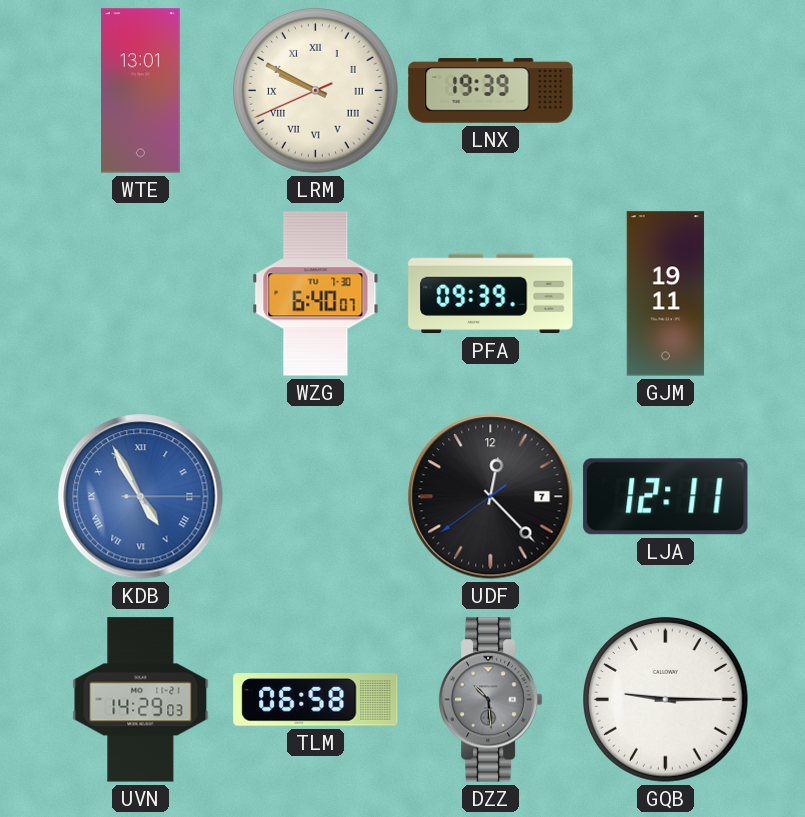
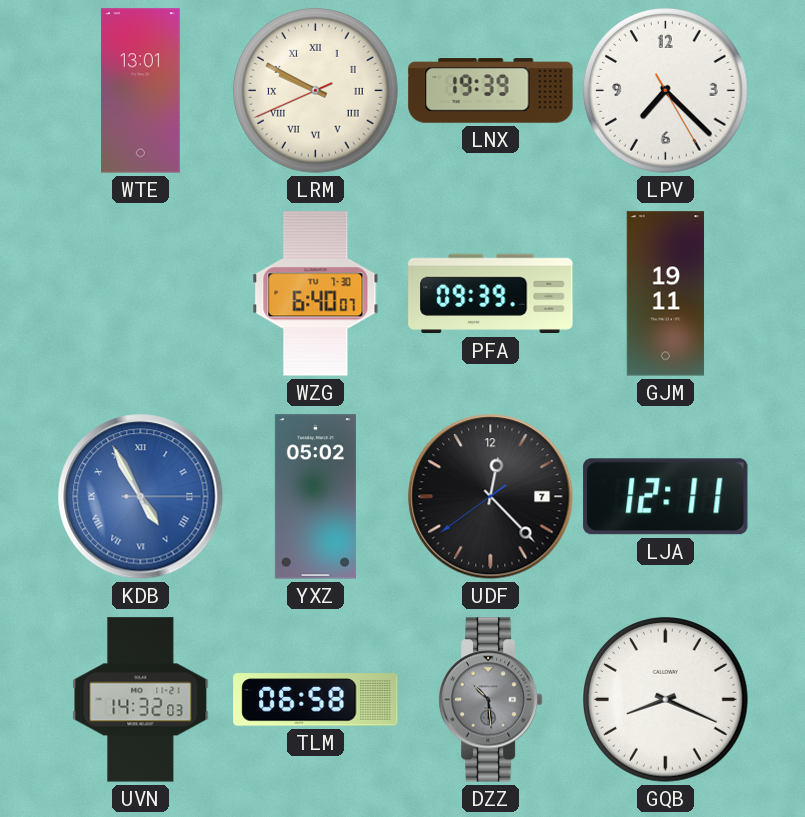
LPV: none -> 7:22 (666, 91)
YXZ: none -> 05:02 (315, 497)
UVN: 14:29 -> 14:32 (141, 700)
GQB: 9:15 -> 8:19 (666, 700)
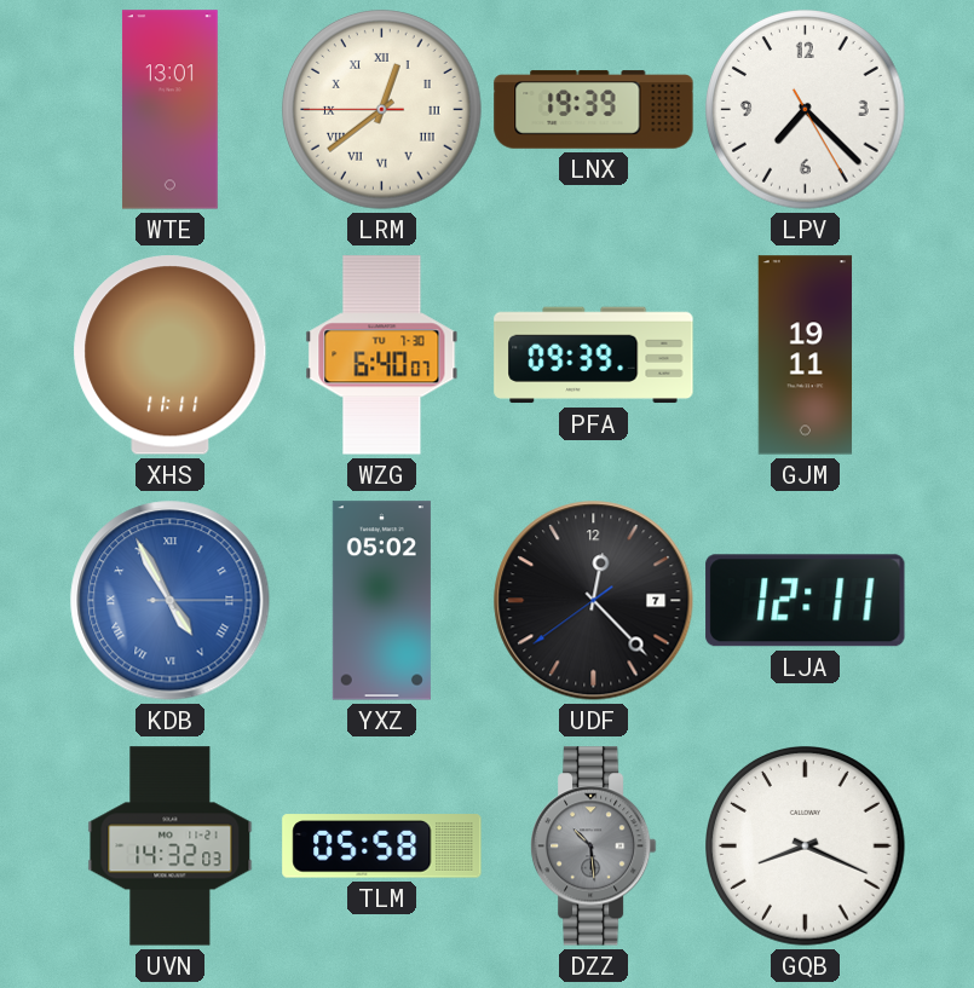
LRM: 9:49 -> 12:38 (382, 110)
XHS: none -> 11:11 (171, 356)
TLM: 06:58 -> 05:58 (382, 847)
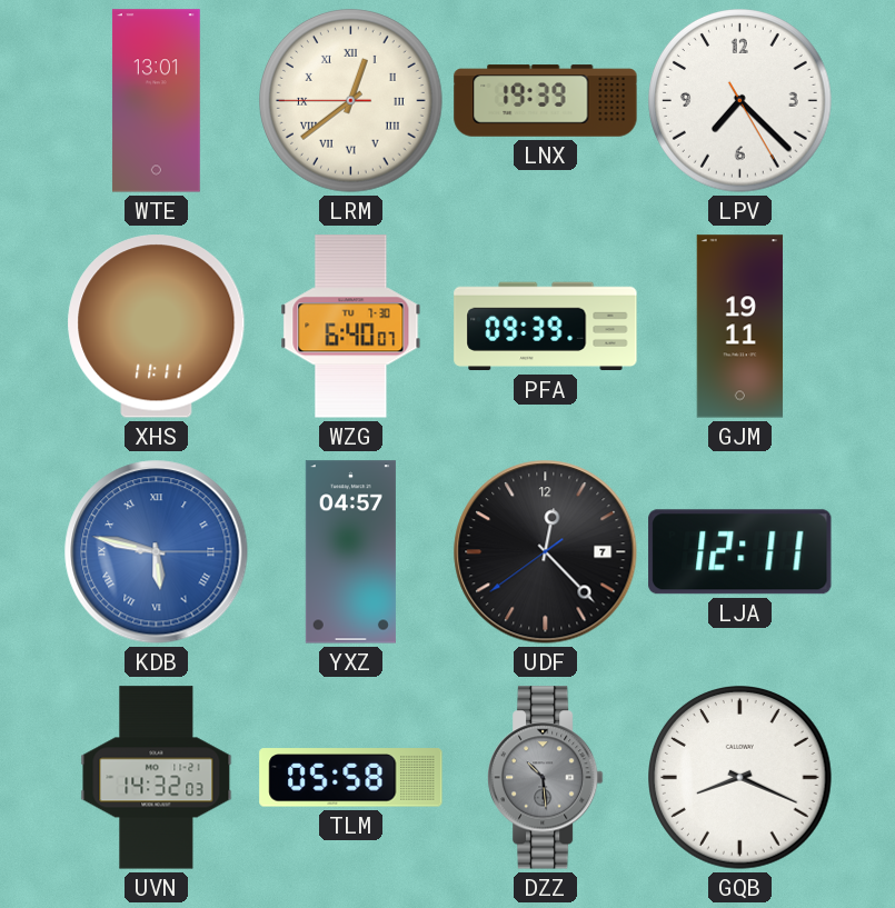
KDB: 4:55 -> 5:47 (157, 552)
YXZ: 05:02 -> 04:57 (350, 552)
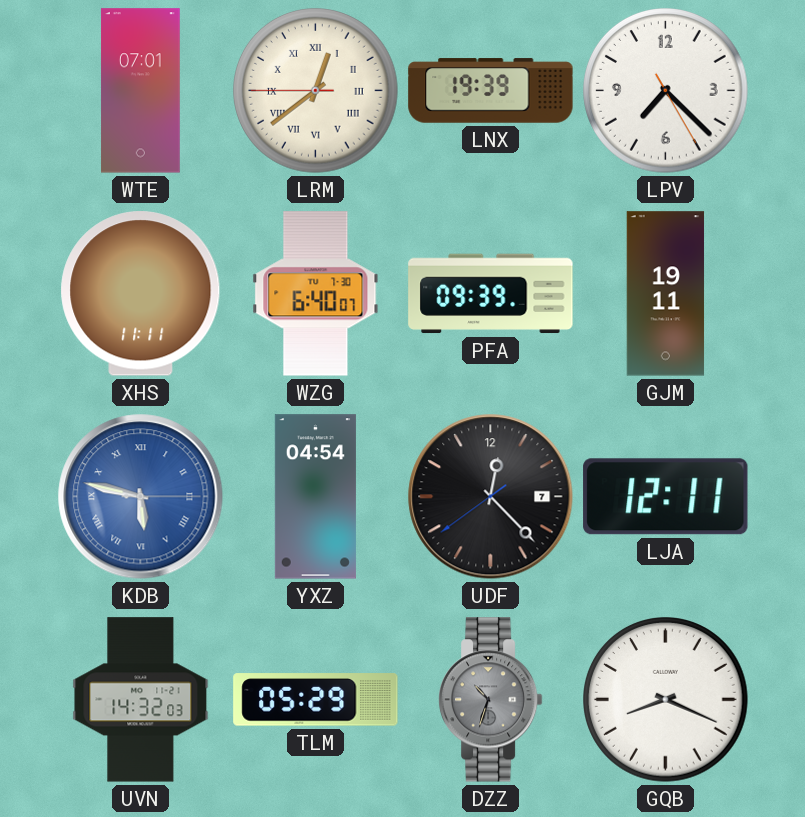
WTE: 13:01 -> 07:01 (140, 91)
YXZ: 04:57 -> 04:54 (315, 497)
TLM: 05:58 -> 05:29 (316, 700)
DZZ: 10:29 -> 10:33 (490, 700)
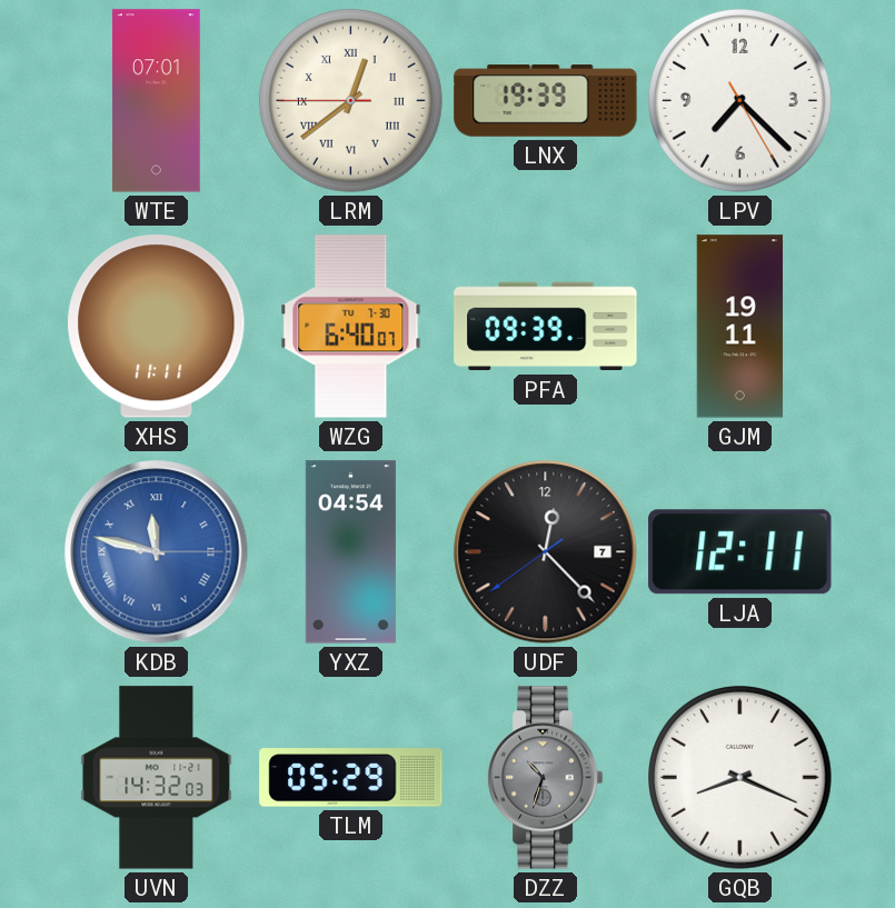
KDB: 5:47 -> 11:47 (157, 552)
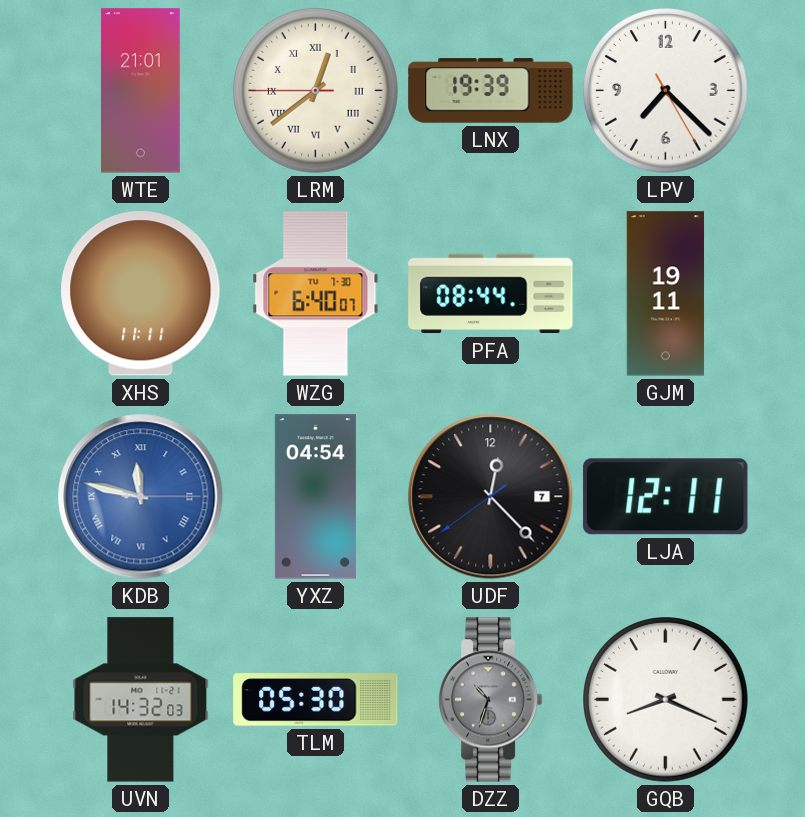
WTE: 07:01 -> 21:01 (140, 91)
PFA: 09:39 -> 08:44 (491, 294)
TLM: 05:29 -> 05:30 (316, 700)
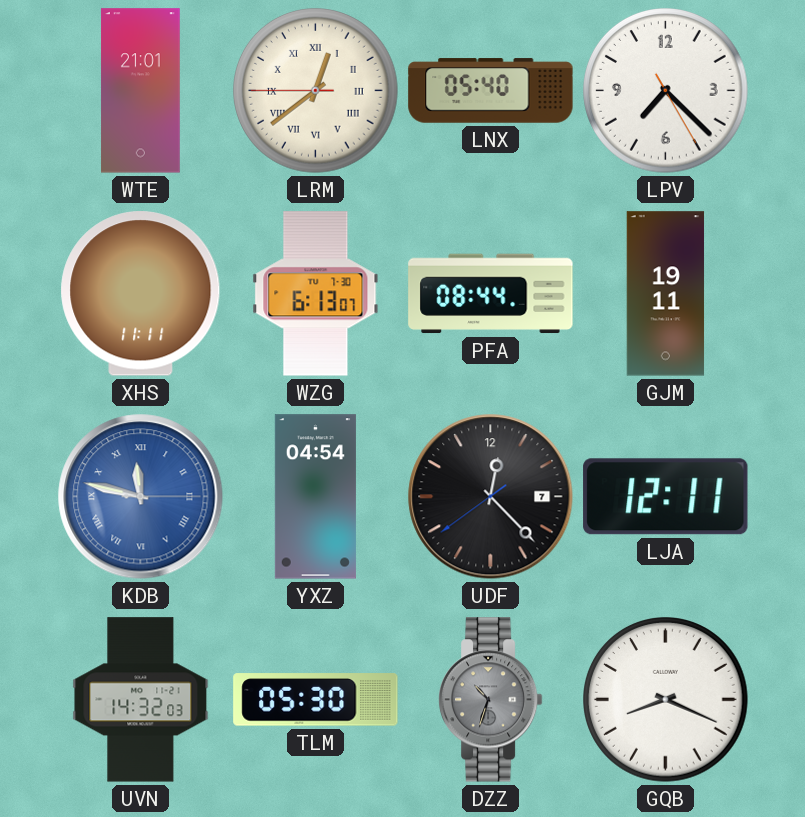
LNX: 19:39 -> 05:40 (491, 91)
WZG: 6:40 -> 6:13 (316, 294)
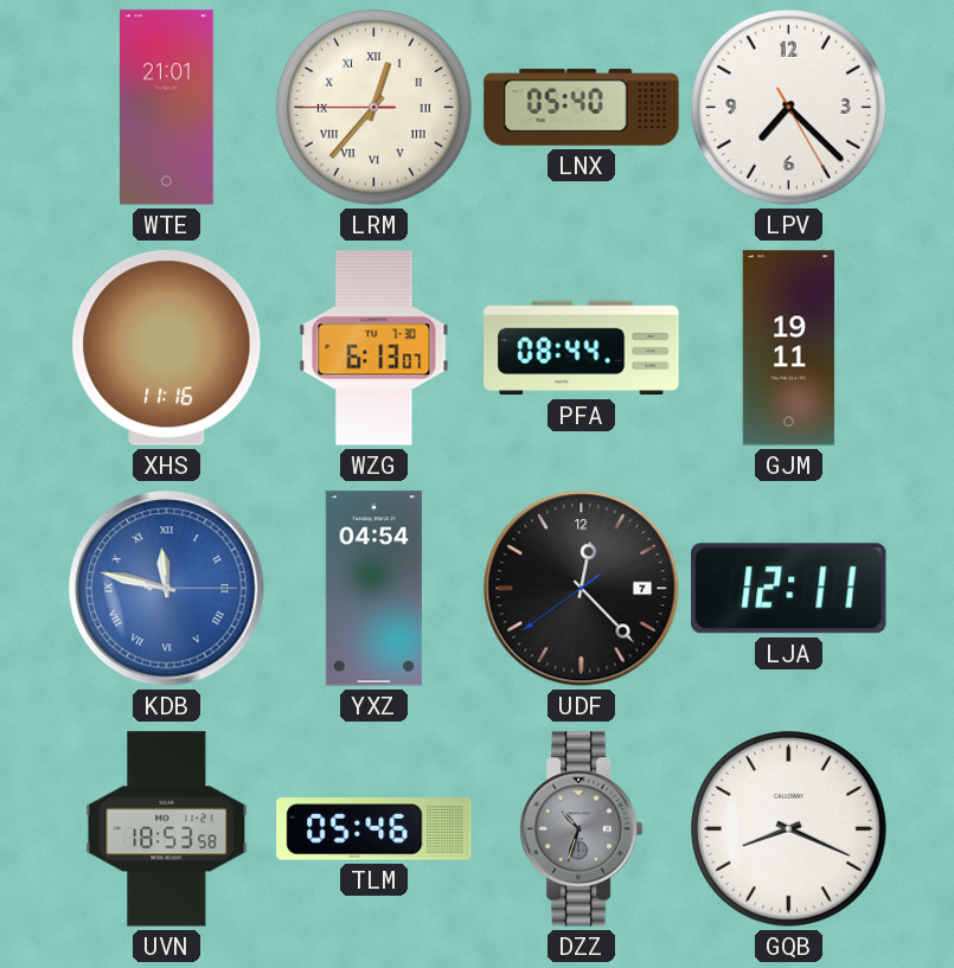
LRM: 12:38 -> 12:36 (374, 108)
XHS: 11:11 -> 11:16 (167, 348)
UVN: 14:32 -> 18:53 (167, 829)
TLM: 05:30 -> 05:46 (374, 829)
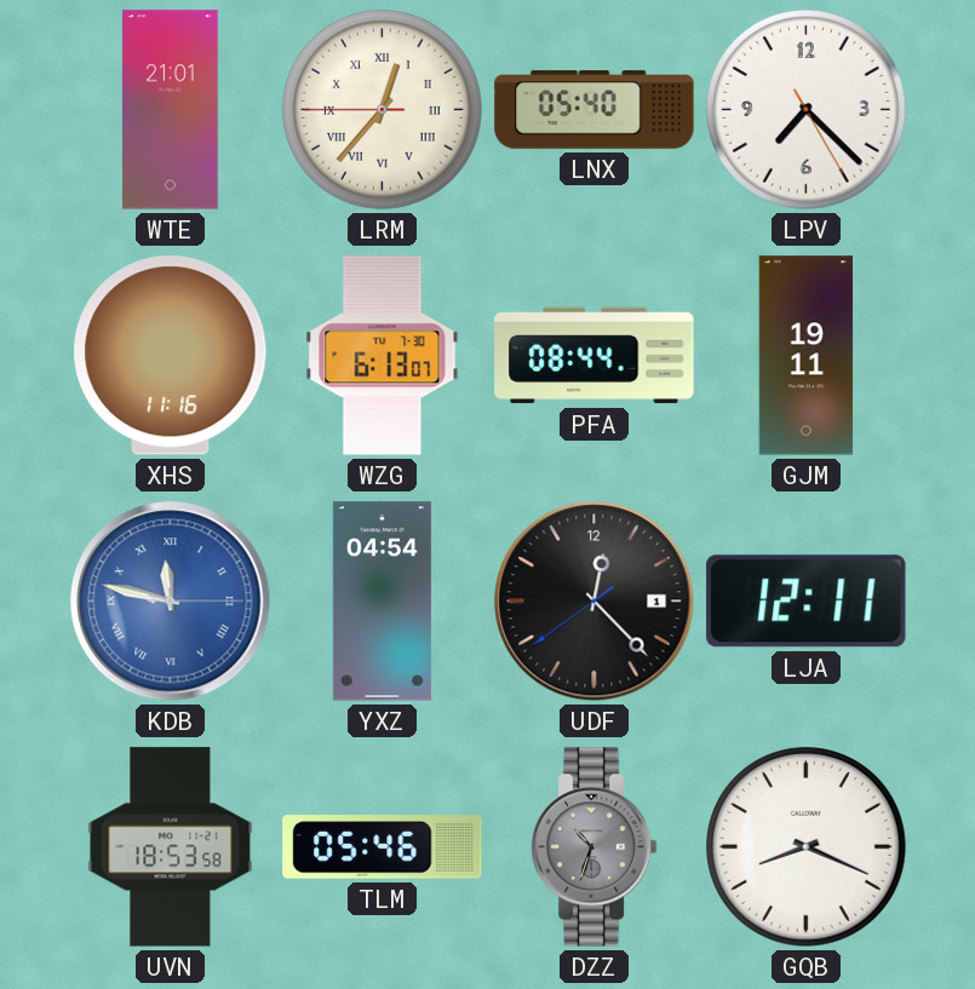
UDF date: 7 -> 1 (595, 602)
